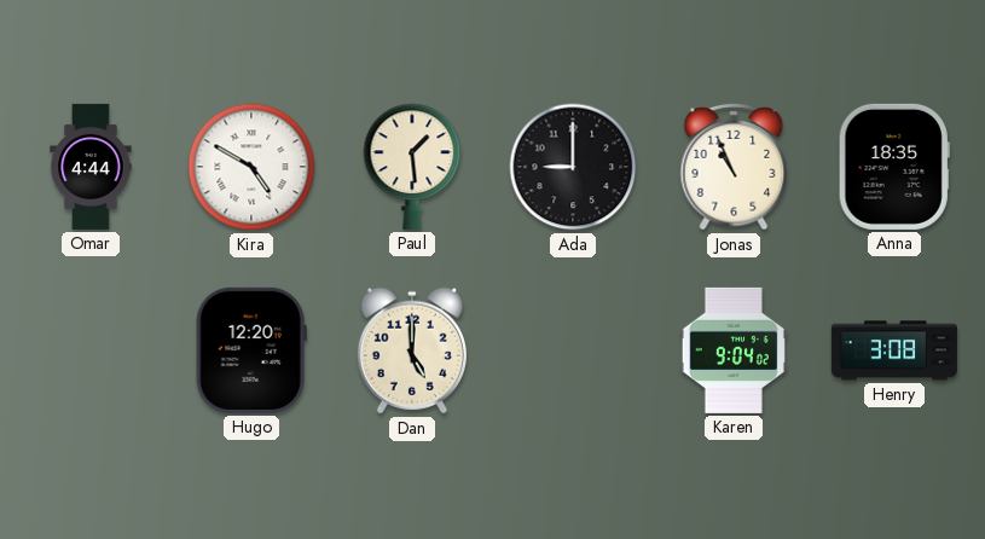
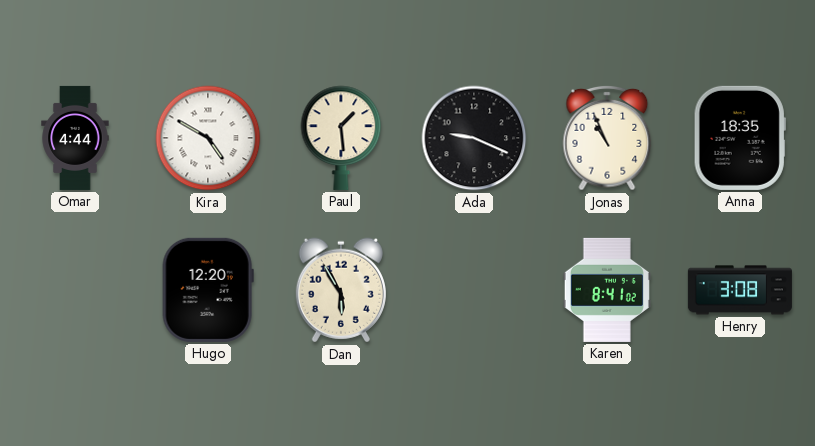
Ada: 9:00 -> 9:19 (474, 138)
Dan: 5:00 -> 5:55 (341, 290)
Karen: 9:04 -> 8:41 (607, 290)
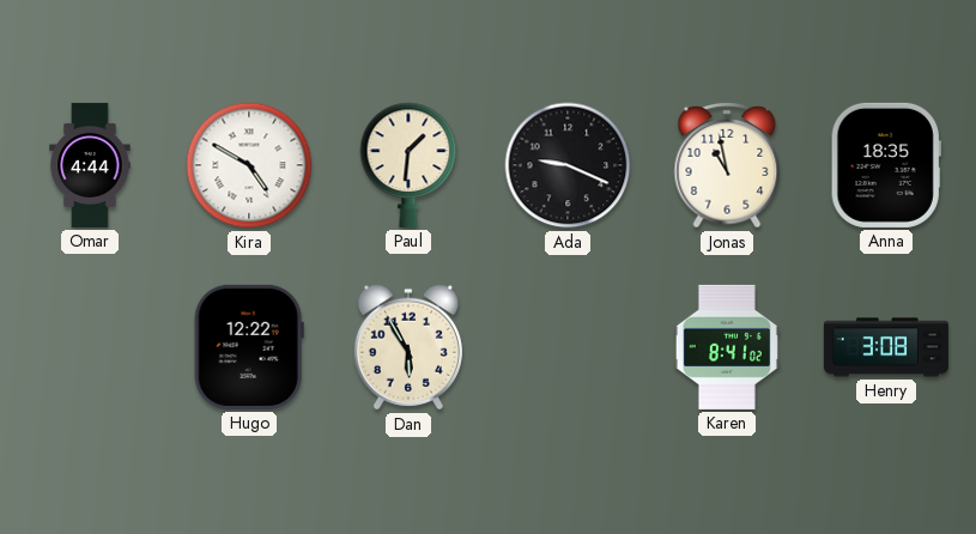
Paul: 1:29 -> 1:31 (408, 165)
Jonas: 10:56 -> 10:58 (727, 165)
Hugo: 12:20 -> 12:22 (249, 347)
